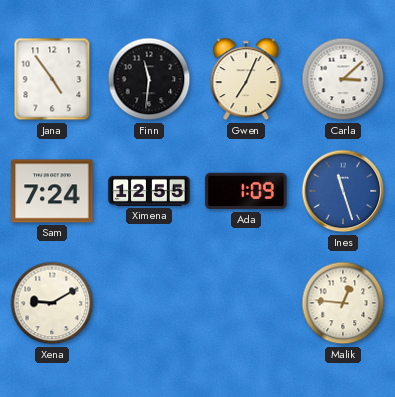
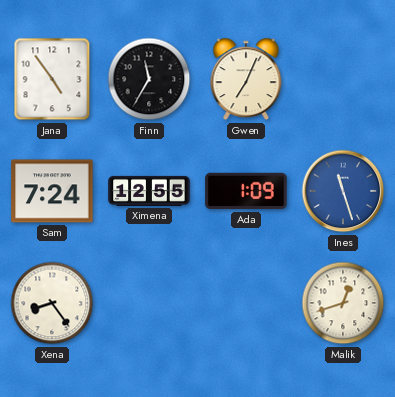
Finn: 11:31 -> 11:35 (149, 79)
Carla: 3:08 -> none (343, 79)
Xena: 9:10 -> 8:24 (52, 303)
Malik: 12:46 -> 12:42 (343, 303)
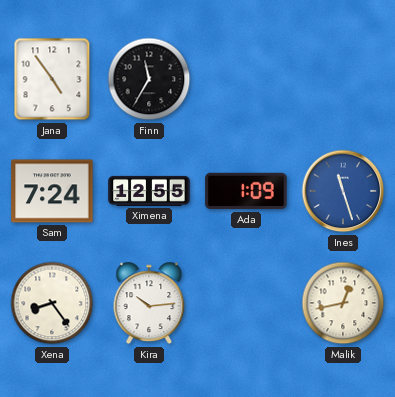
Gwen: 7:04 -> none (246, 79)
Kira: none -> 10:14 (149, 303)
Malik: 12:42 -> 12:43 (343, 303)
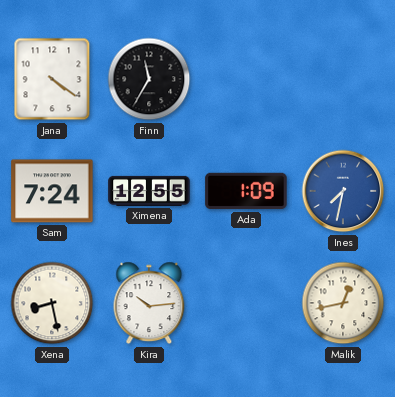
Jana: 4:54 -> 4:21 (52, 79)
Ines: 11:27 -> 7:32 (343, 191)
Xena: 8:24 -> 8:28 (52, 303)
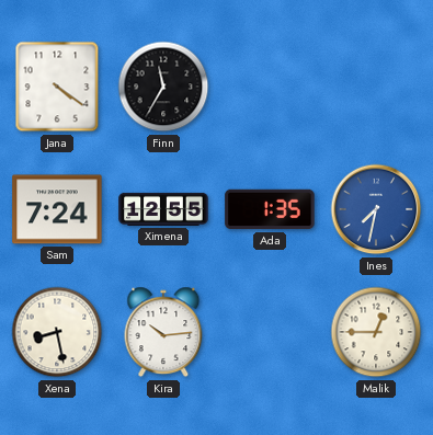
Ada: 1:09 -> 1:35 (270, 209)
Malik: 12:43 -> 12:45 (376, 332)
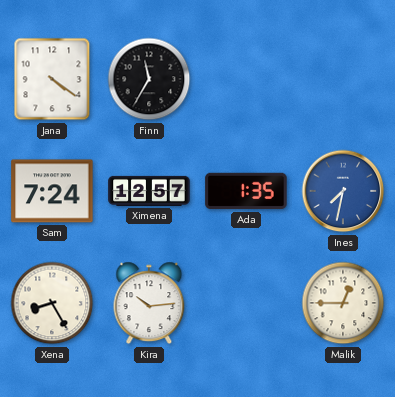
Ximena: 12:55 -> 12:57 (149, 191)
Xena: 8:28 -> 8:25 (52, 303)
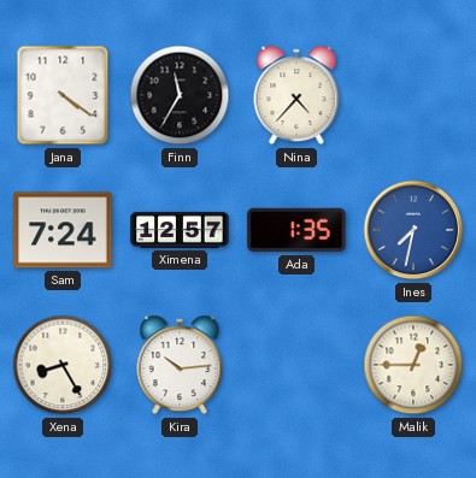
Nina: none -> 4:37 (296, 95)
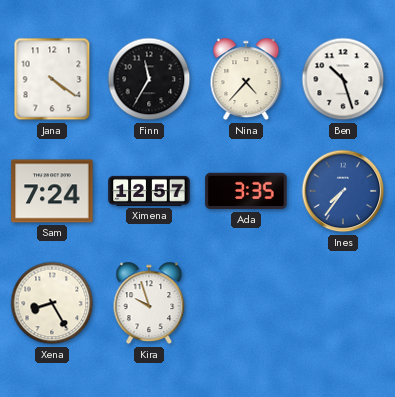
Ben: none -> 10:27 (343, 79)
Ada: 1:35 -> 3:35 (246, 191)
Ines: 7:32 -> 7:36 (343, 191)
Kira: 10:14 -> 9:57 (149, 303)
Malik: 12:45 -> none (413, 365)
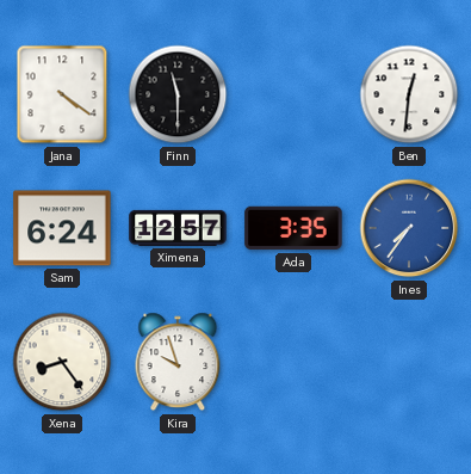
Finn: 11:35 -> 11:30 (178, 94)
Nina: 4:37 -> none (246, 79)
Ben: 10:27 -> 12:31 (409, 94)
Sam: 7:24 -> 6:24 (62, 228)
Xena: 8:25 -> 8:24 (62, 362)
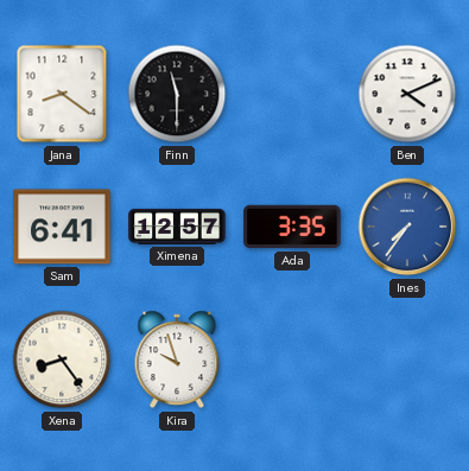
Jana: 4:21 -> 8:21 (62, 94)
Ben: 12:31 -> 4:11 (407, 94)
Sam: 6:24 -> 6:41 (62, 227)
